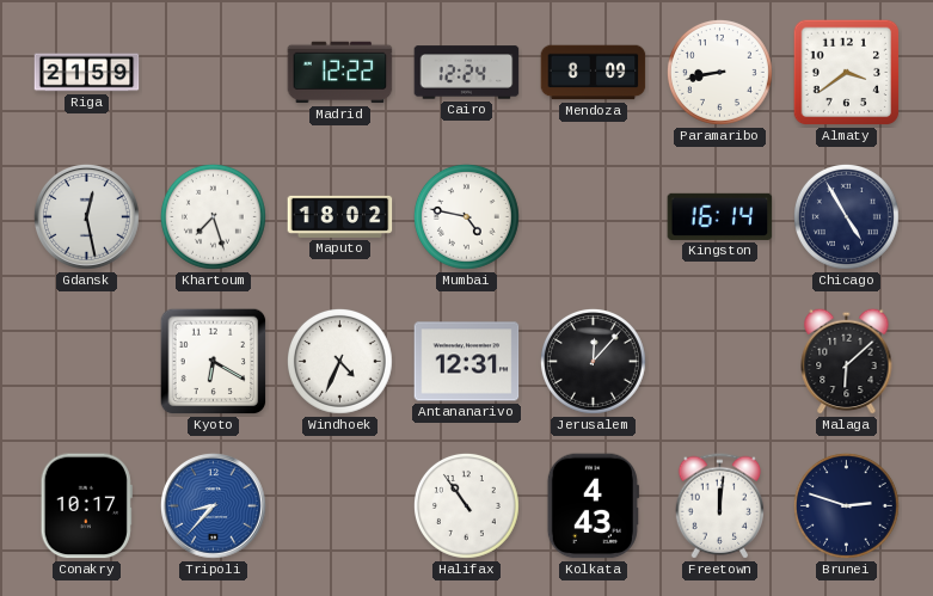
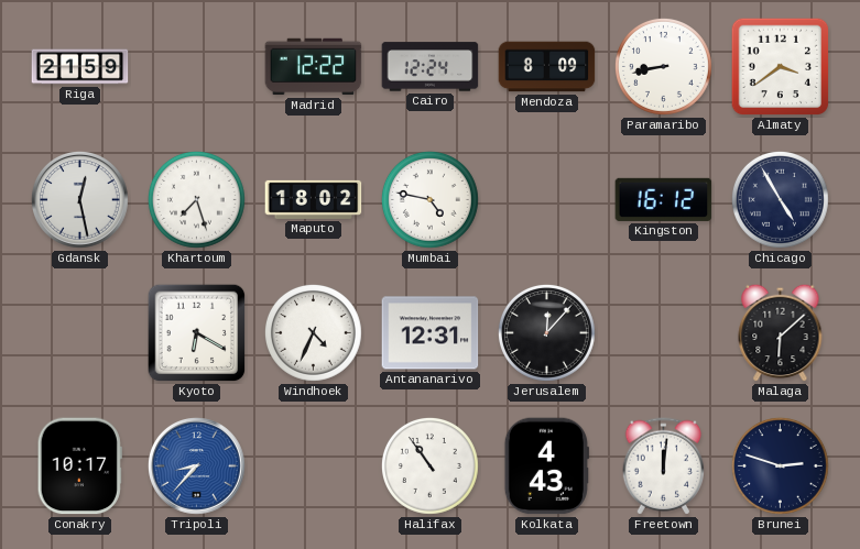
Kingston: 16:14 -> 16:12 (664, 199)
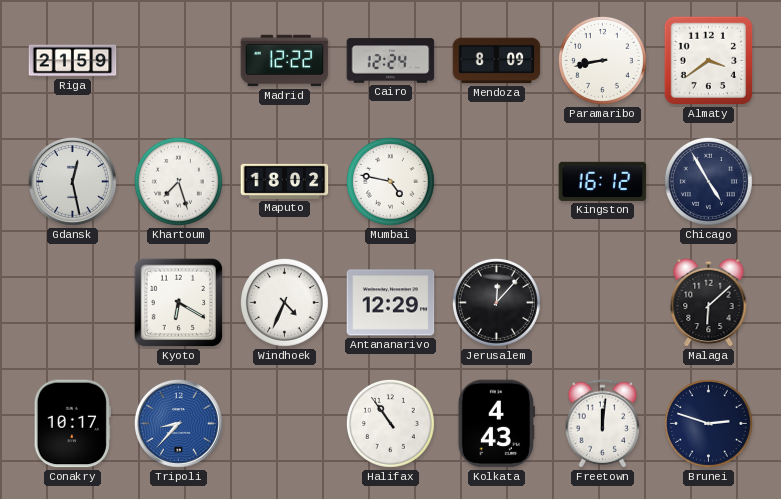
Antananarivo: 12:31 -> 12:29 (391, 303)
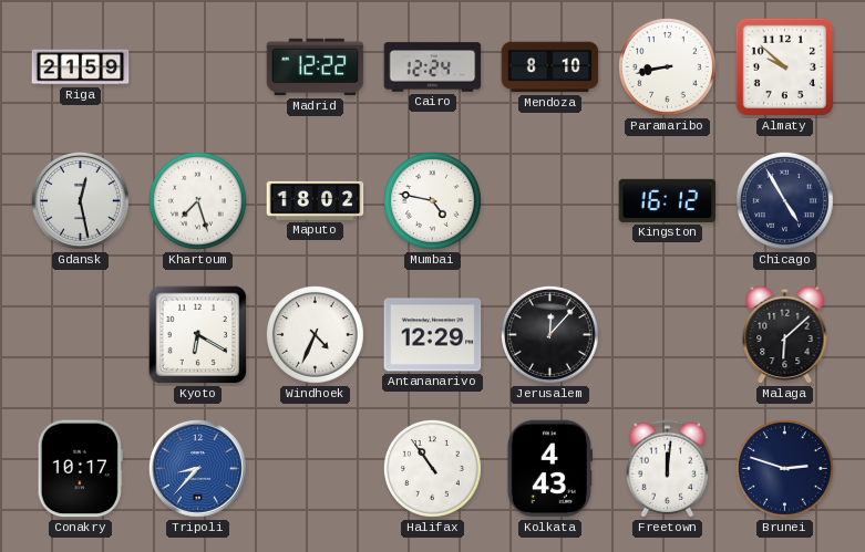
Mendoza: 8:09 -> 8:10 (550, 67)
Almaty: 3:39 -> 9:52 (785, 67)
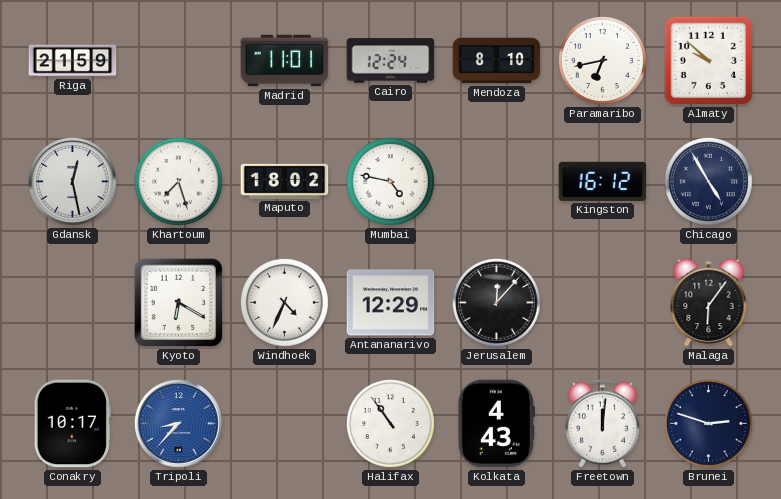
Madrid: 12:22 -> 11:01 (285, 61)
Paramaribo: 8:43 -> 6:43 (602, 60)
Malaga: 6:08 -> 6:06 (709, 302)
